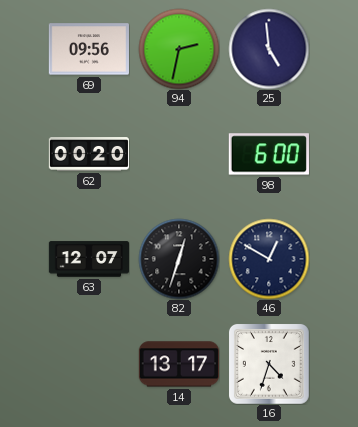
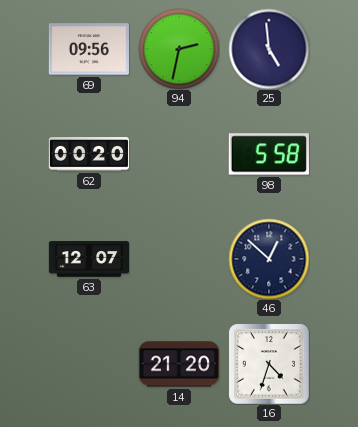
98: 6:00 -> 5:58 (269, 154)
82: 12:33 -> none (179, 259)
46: 12:50 -> 12:52 (269, 259)
14: 13:17 -> 21:20 (178, 364)
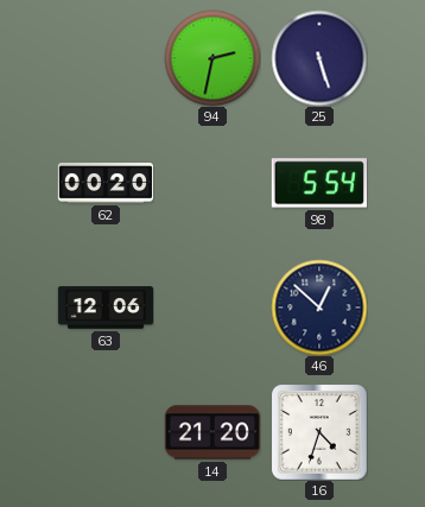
69: 09:56 -> none (88, 49)
25: 4:59 -> 5:27 (319, 58)
98: 5:58 -> 5:54 (319, 183)
63: 12:07 -> 12:06 (106, 308)
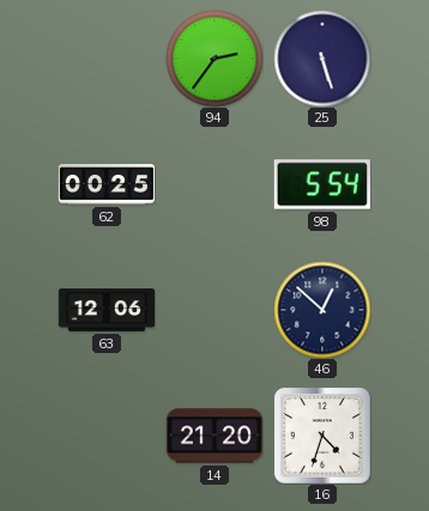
94: 2:32 -> 2:36 (214, 59)
62: 00:20 -> 00:25 (107, 184)
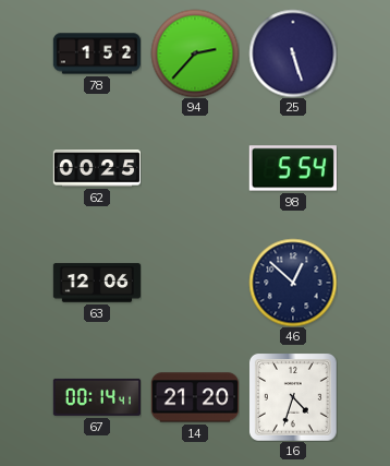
78: none -> 1:52 (96, 53)
94: 2:36 -> 2:37 (195, 53)
67: none -> 00:14 (96, 397)
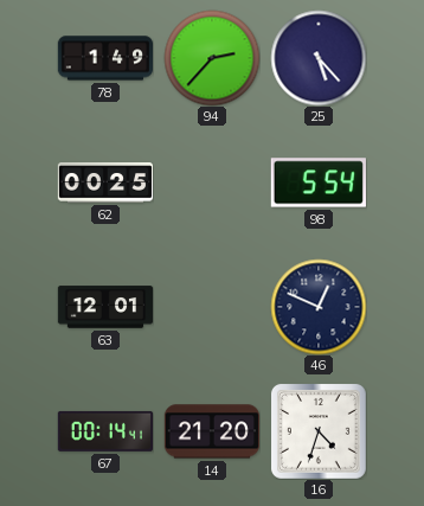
78: 1:52 -> 1:49 (104, 58)
25: 5:27 -> 5:23 (319, 58)
63: 12:06 -> 12:01 (105, 307)
46: 12:52 -> 12:49 (319, 307)
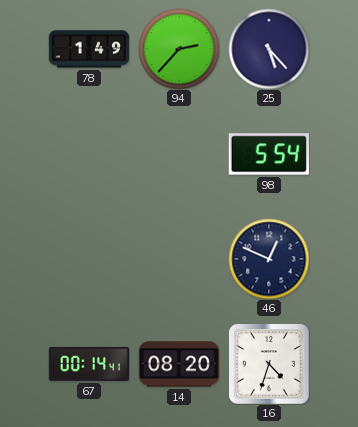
62: 00:25 -> none (105, 182)
63: 12:01 -> none (105, 307)
14: 21:20 -> 08:20 (178, 364)
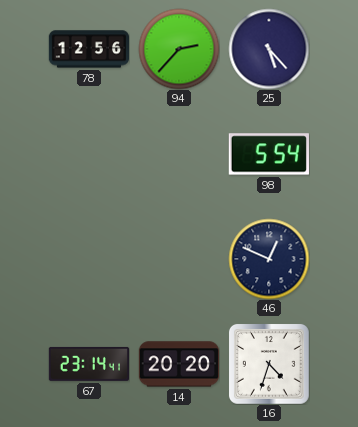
78: 1:49 -> 12:56 (88, 49)
67: 00:14 -> 23:14 (88, 364)
14: 08:20 -> 20:20 (178, 364)
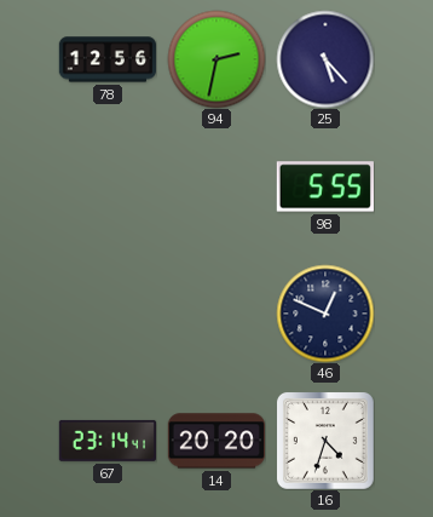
94: 2:37 -> 2:32 (217, 59)
98: 5:54 -> 5:55 (325, 186)
